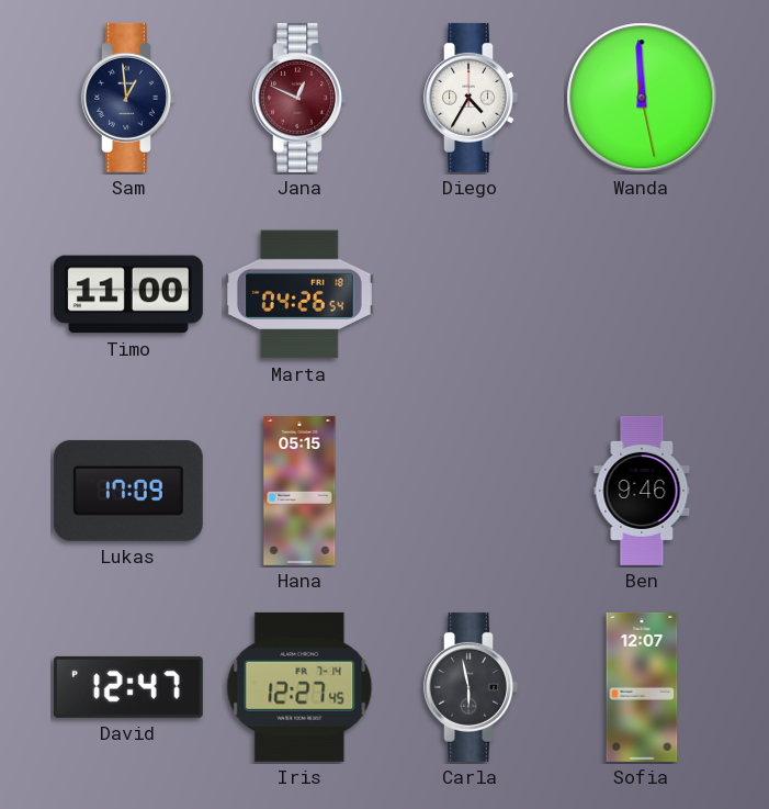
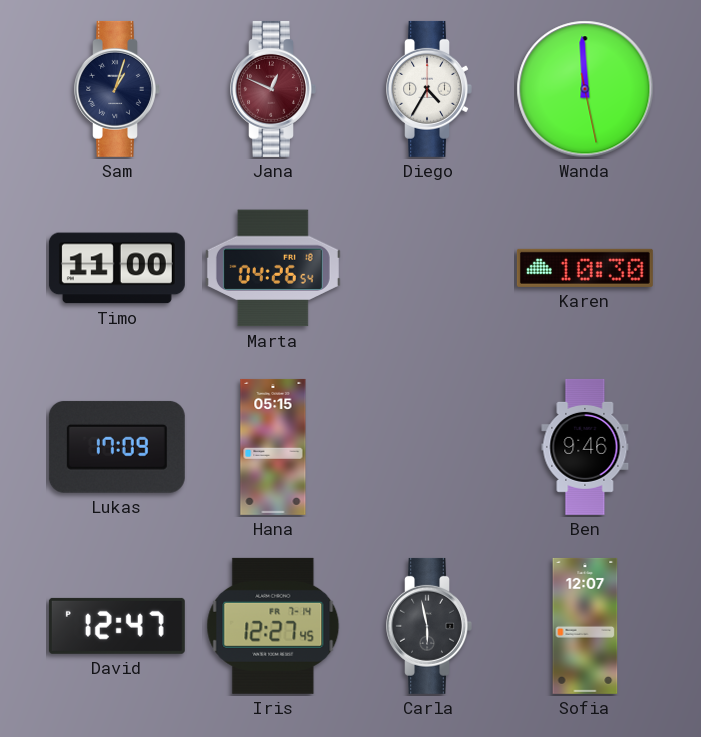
Sam: 12:59 -> 1:03 (117, 89)
Karen: none -> 10:30 (585, 268)
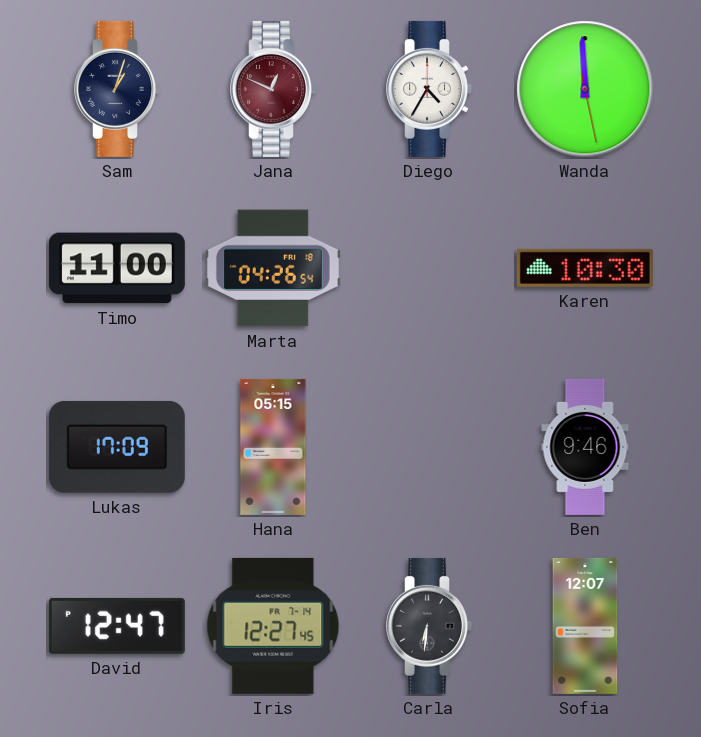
Carla: 5:58 -> 6:31 (429, 626)
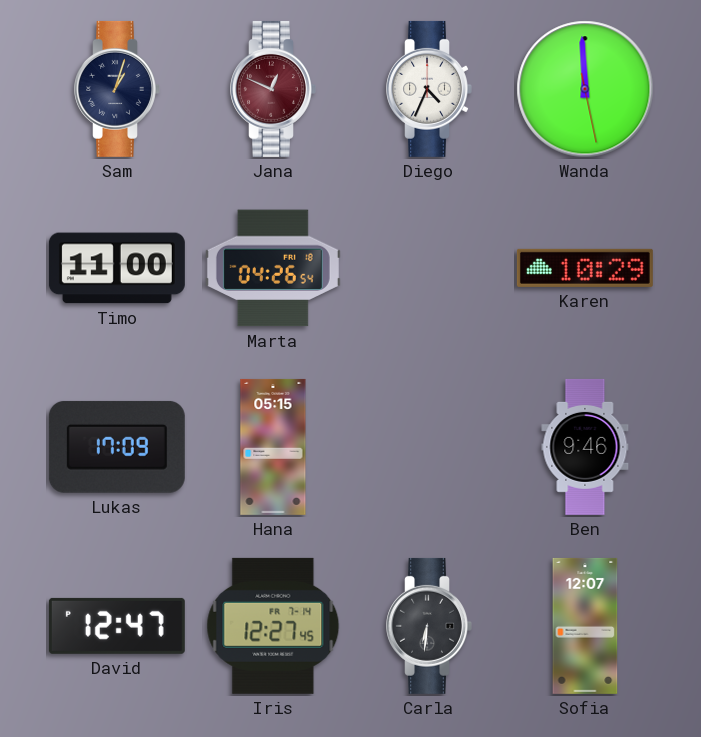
Diego: 4:35 -> 4:34 (429, 89)
Karen: 10:30 -> 10:29 (585, 268)
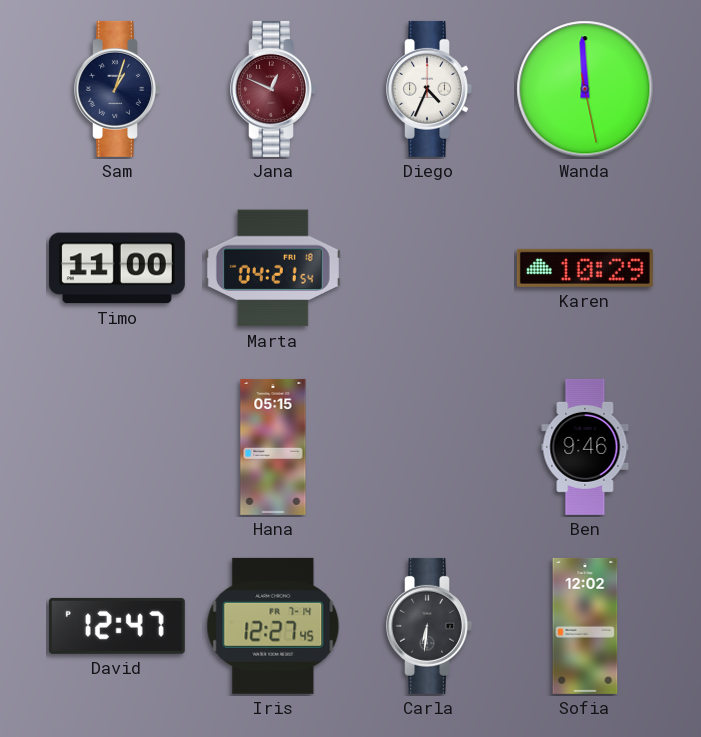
Marta: 04:26 -> 04:21 (273, 268)
Lukas: 17:09 -> none (117, 447)
Sofia: 12:07 -> 12:02 (585, 626)
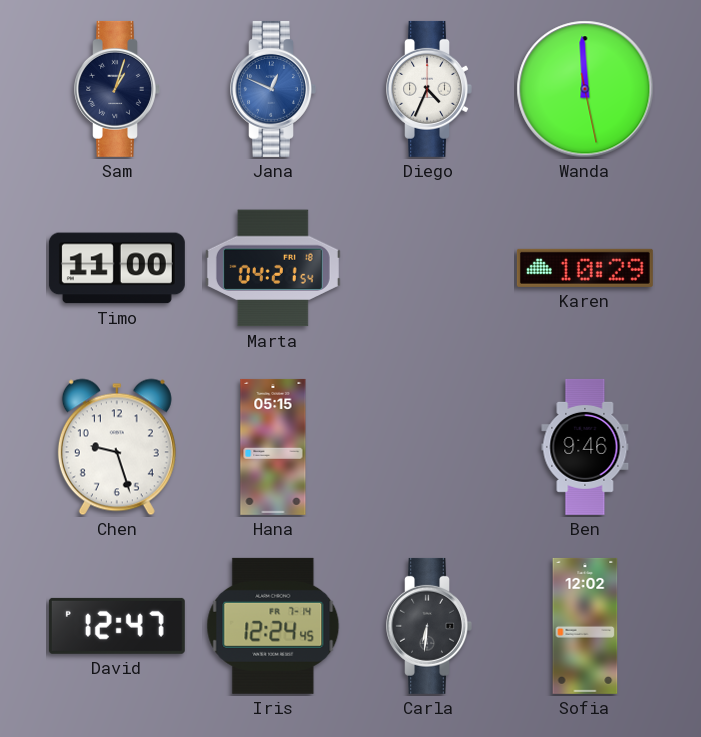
Jana dial: burgundy -> blue (273, 89)
Chen: none -> 9:27 (117, 447)
Iris: 12:27 -> 12:24 (273, 626)
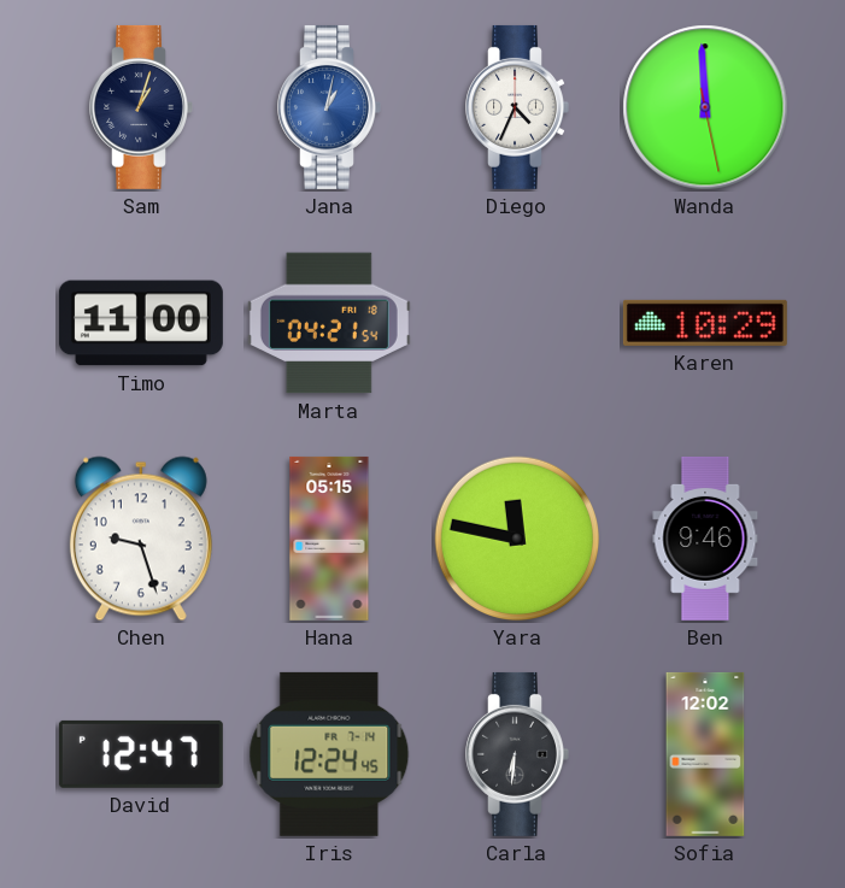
Jana: 12:49 -> 1:02 (329, 107)
Yara: none -> 11:47 (517, 539)
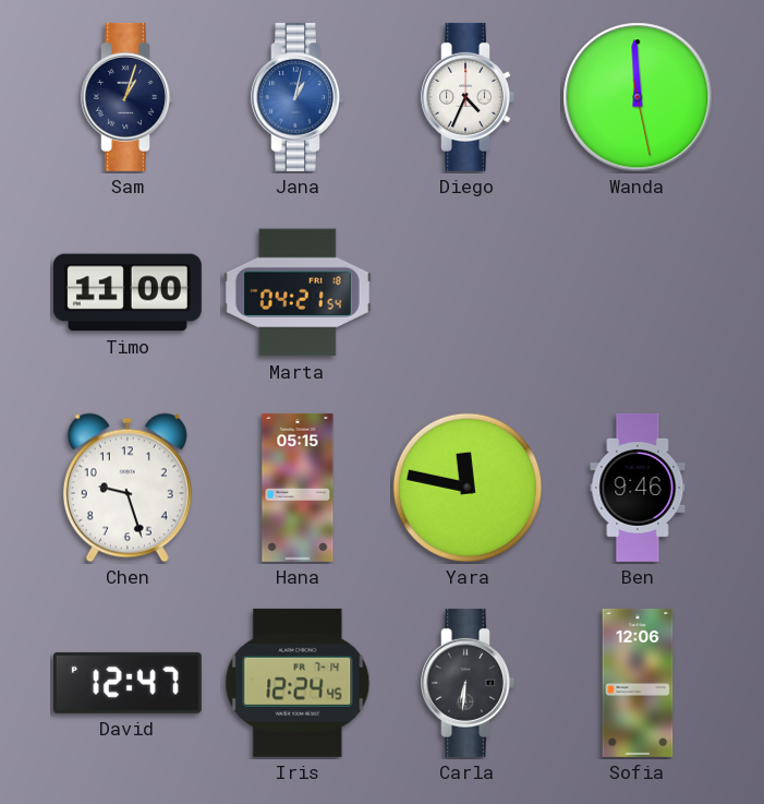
Karen: 10:29 -> none (705, 323)
Sofia: 12:02 -> 12:06 (638, 683)
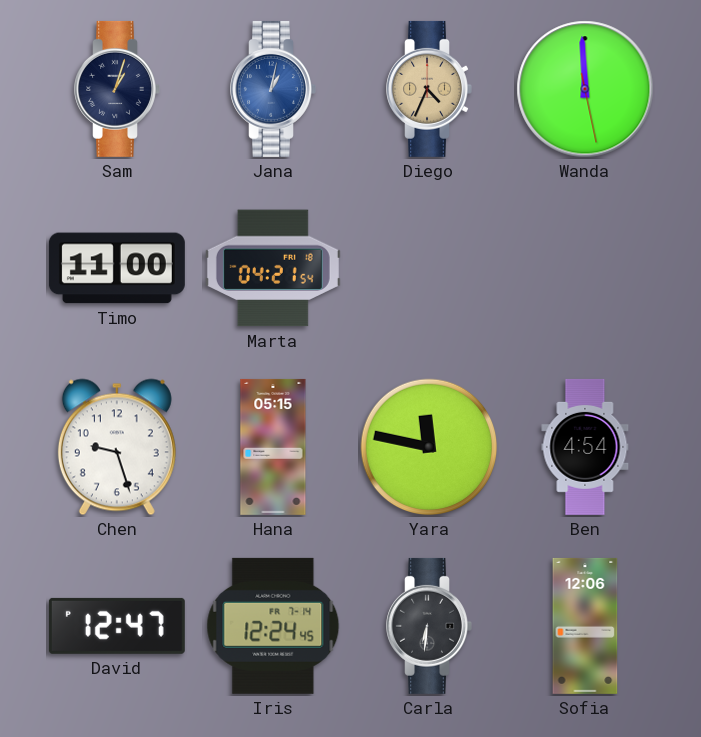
Diego dial: white -> champagne (429, 89)
Ben: 9:46 -> 4:54 (585, 447)
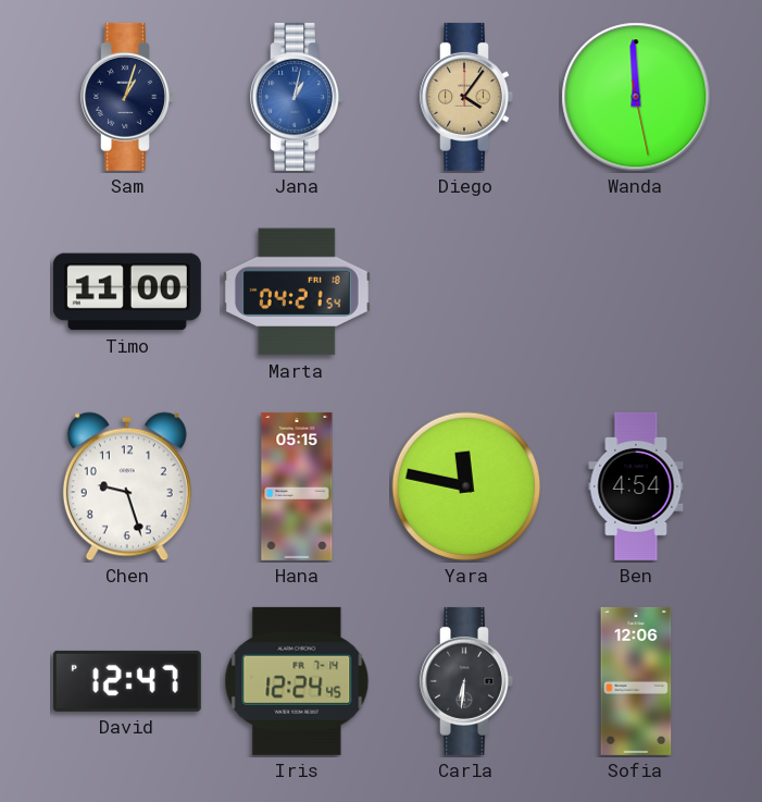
Diego: 4:34 -> 4:06 (466, 97)
